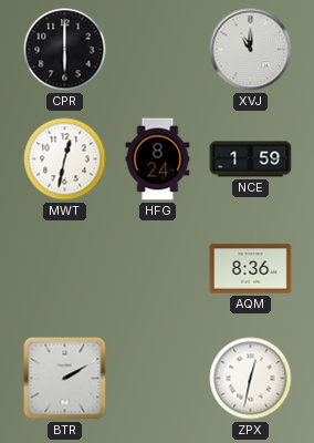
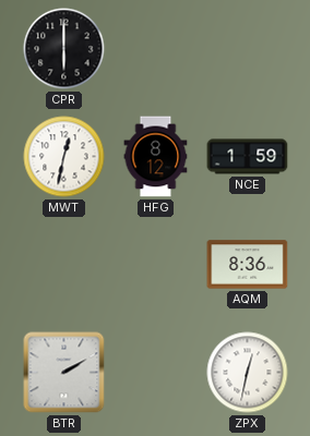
XVJ: 11:00 -> none (251, 50)
HFG: 8:24 -> 8:12 (156, 157)
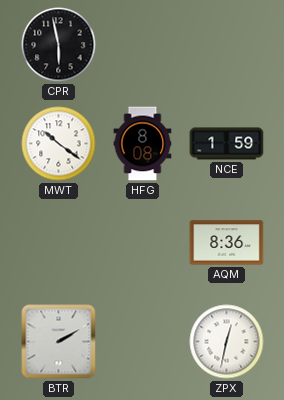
CPR: 6:00 -> 5:58 (59, 45)
MWT: 12:32 -> 10:21 (59, 144)
HFG: 8:12 -> 8:08 (143, 144)
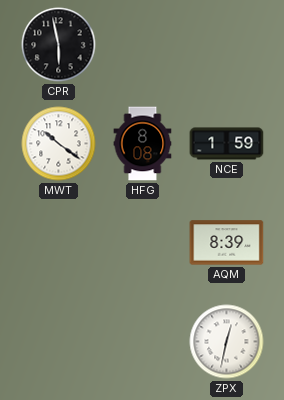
AQM: 8:36 -> 8:39 (227, 243)
BTR: 2:10 -> none (59, 342)
